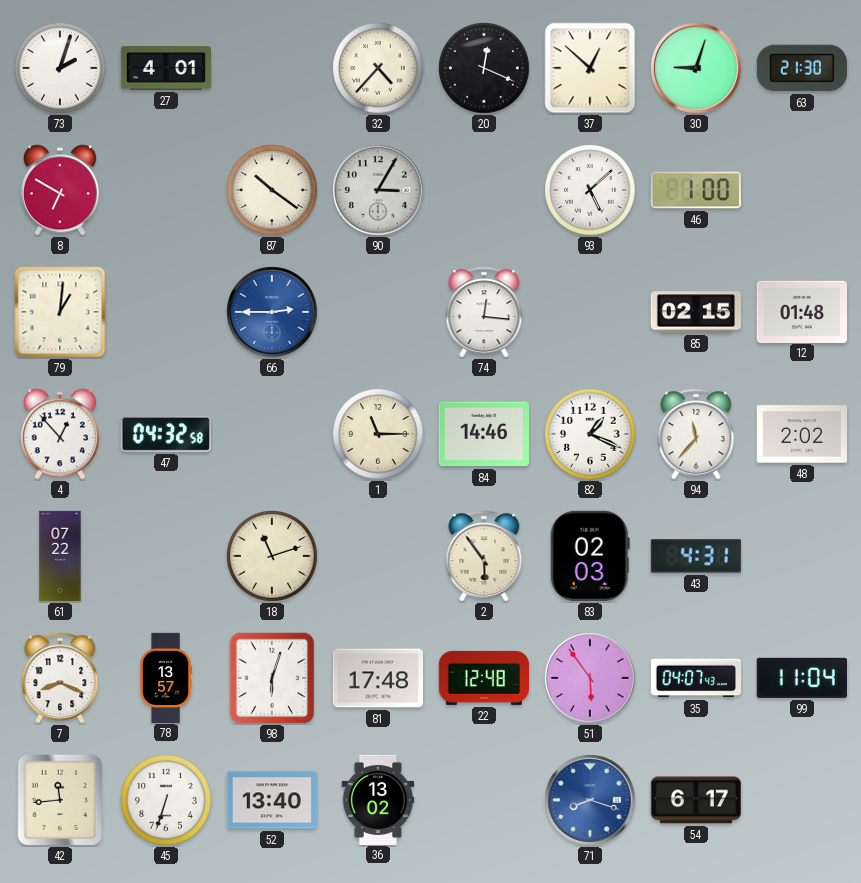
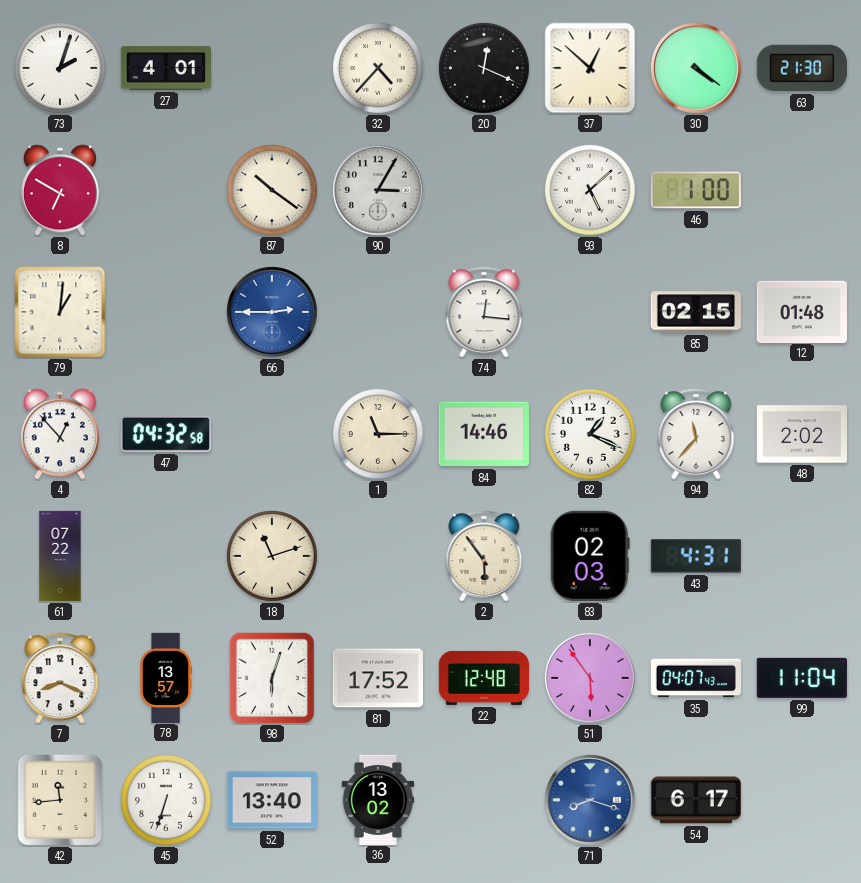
30: 9:03 -> 4:21 (697, 69)
81: 17:48 -> 17:52 (377, 678)
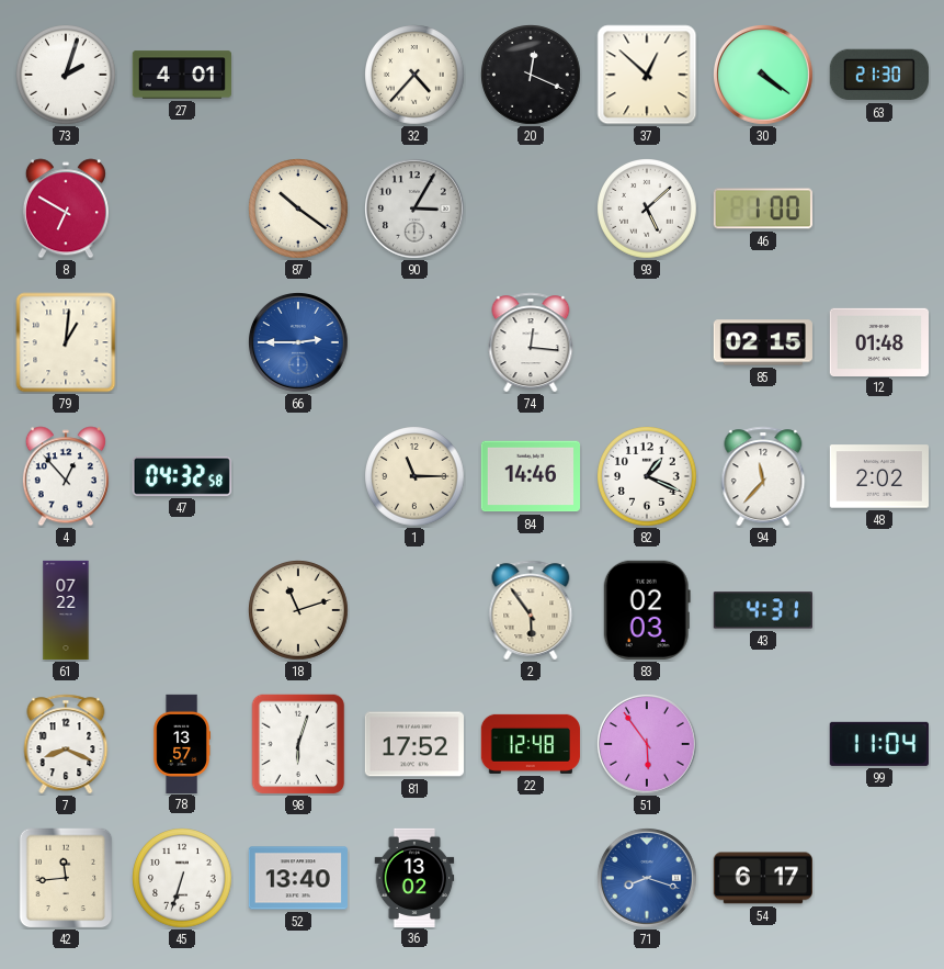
35: 04:07 -> none (695, 678)
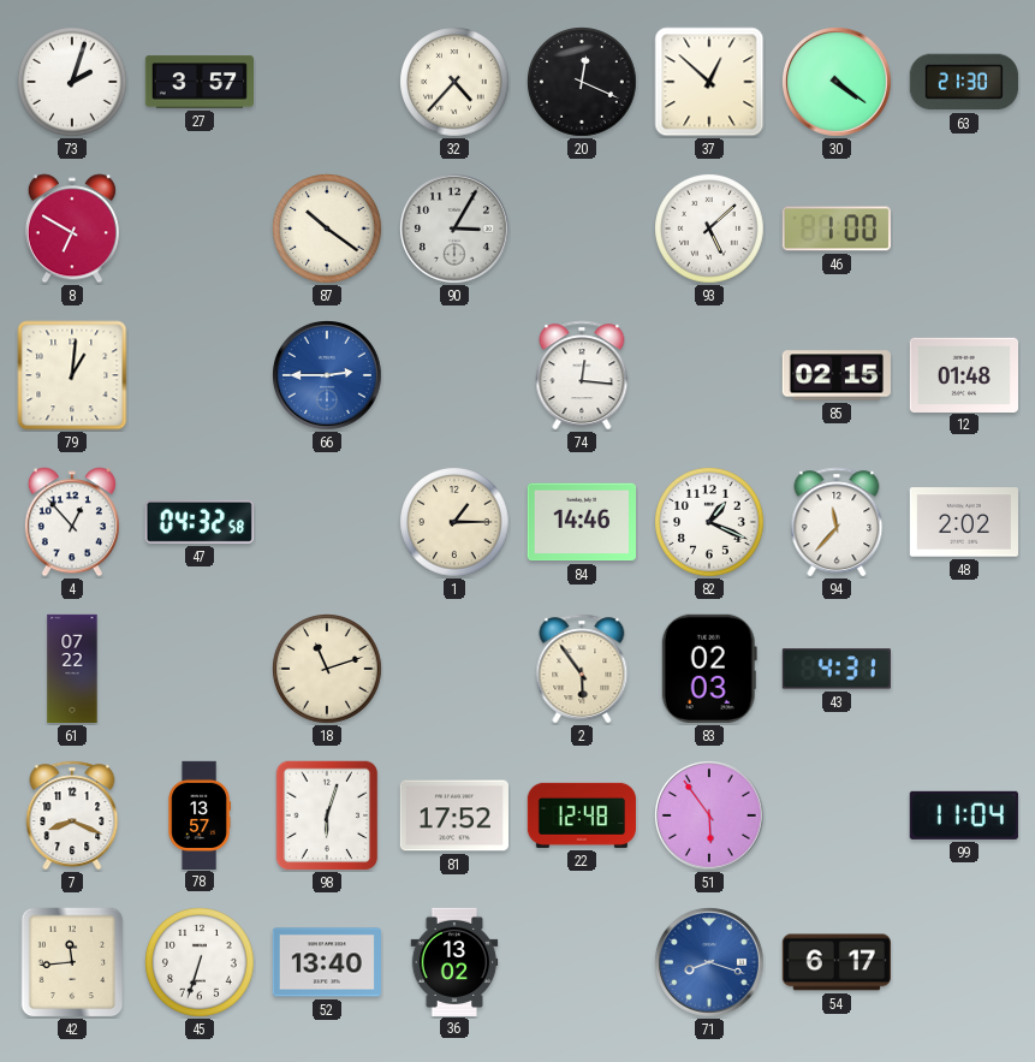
27: 4:01 -> 3:57 (198, 82)
1: 11:15 -> 1:15 (456, 523)
